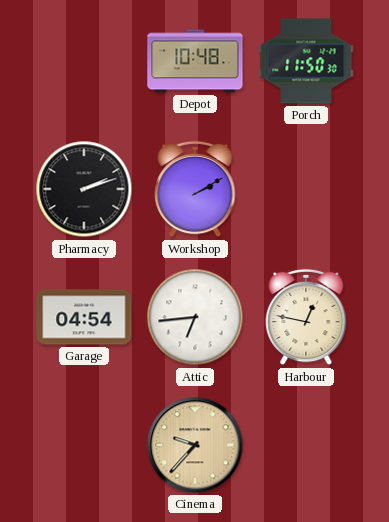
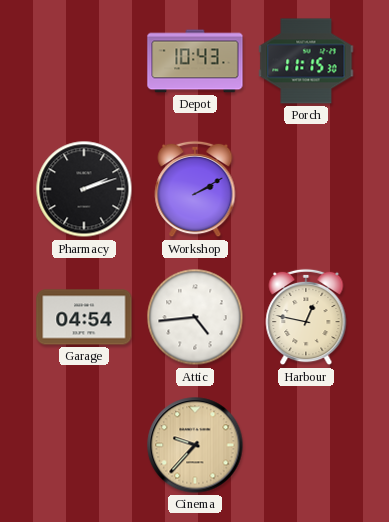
Depot: 10:48 -> 10:43 (195, 61)
Porch: 11:50 -> 11:15 (306, 61)
Attic: 6:44 -> 4:44 (195, 317)
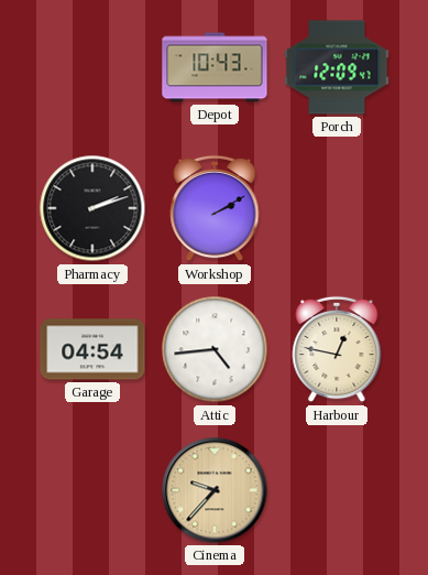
Porch: 11:15 -> 12:09 (337, 67)
